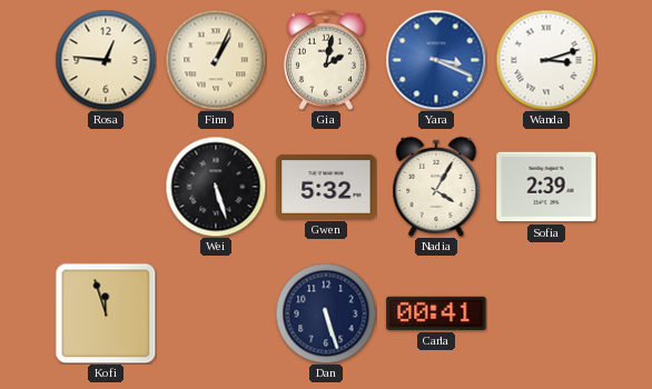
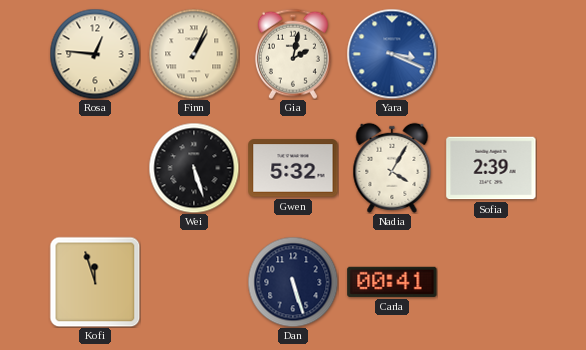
Wanda: 3:12 -> none (546, 60)
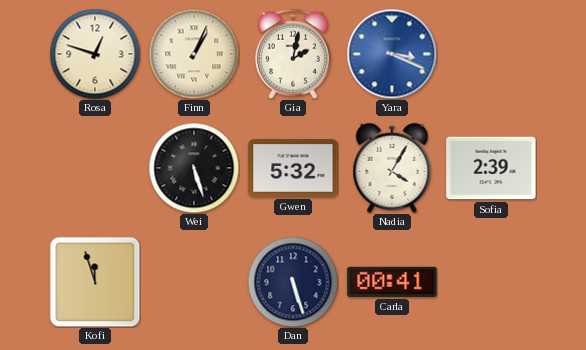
Rosa: 12:46 -> 12:48 (95, 54)
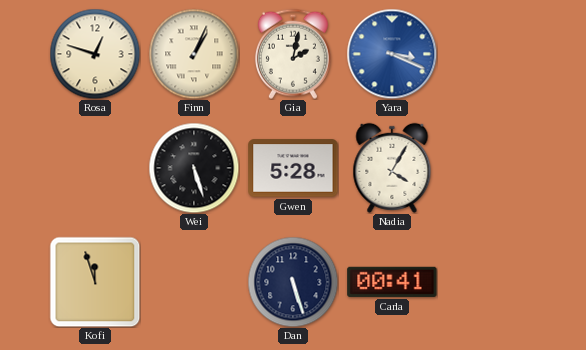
Gwen: 5:32 -> 5:28 (293, 168)
Sofia: 2:39 -> none (491, 168)
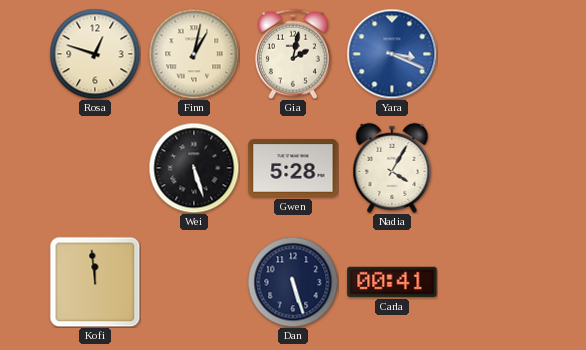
Finn: 1:04 -> 1:02 (194, 54)
Kofi: 11:57 -> 11:59 (95, 282)
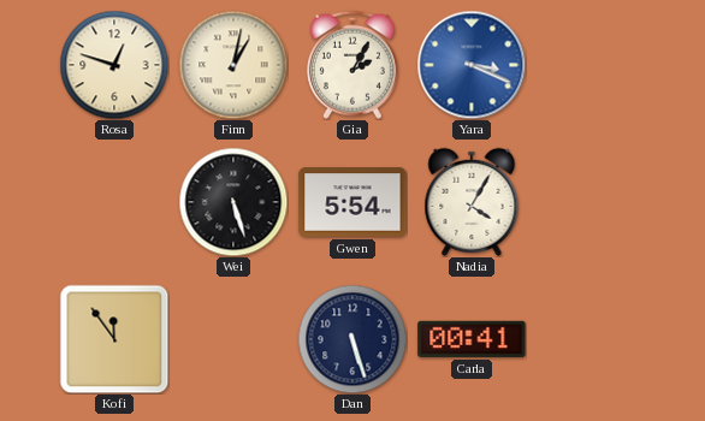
Gia: 2:02 -> 2:05 (352, 65)
Gwen: 5:28 -> 5:54 (352, 202)
Kofi: 11:59 -> 11:54 (114, 339)
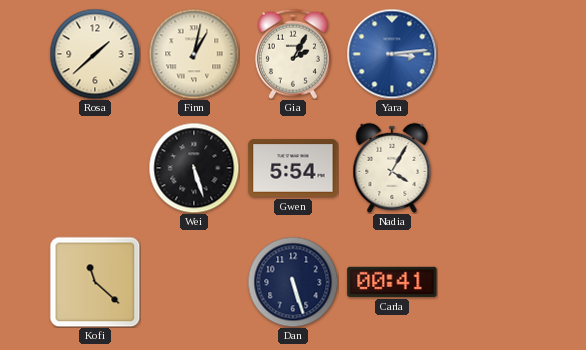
Rosa: 12:48 -> 1:38 (95, 54)
Yara: 3:19 -> 3:14 (392, 54)
Kofi: 11:54 -> 11:22 (95, 282)
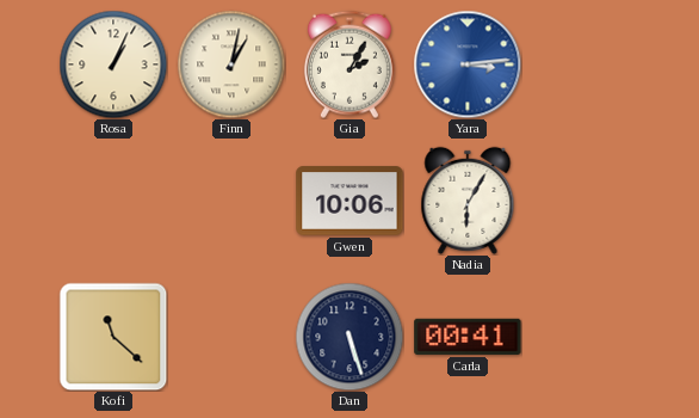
Rosa: 1:38 -> 1:04 (113, 64)
Wei: 5:27 -> none (194, 168)
Gwen: 5:54 -> 10:06 (349, 201)
Nadia: 4:05 -> 6:05 (468, 201)
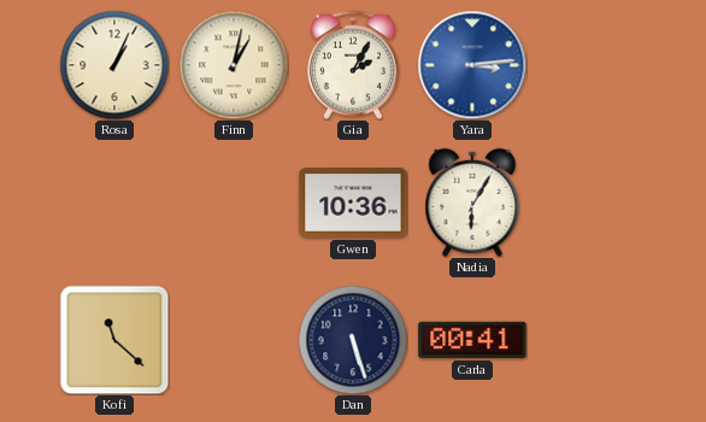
Gwen: 10:06 -> 10:36 (353, 203)
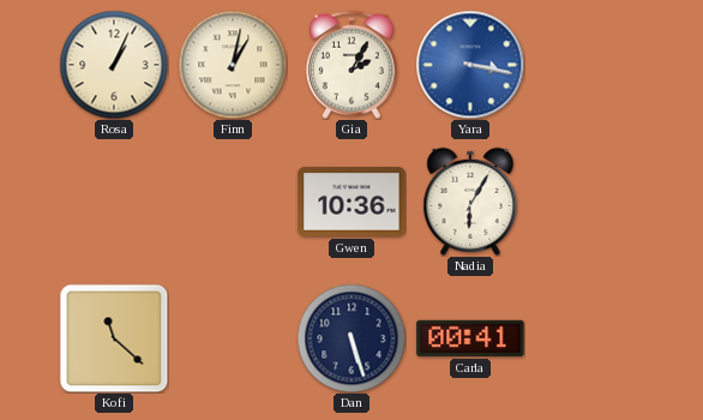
Yara: 3:14 -> 3:17 (470, 65)
